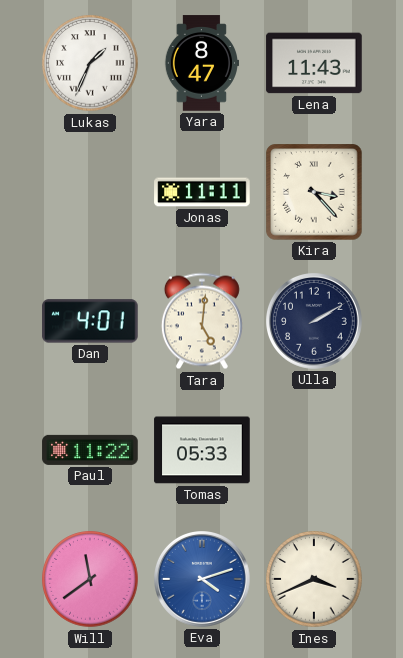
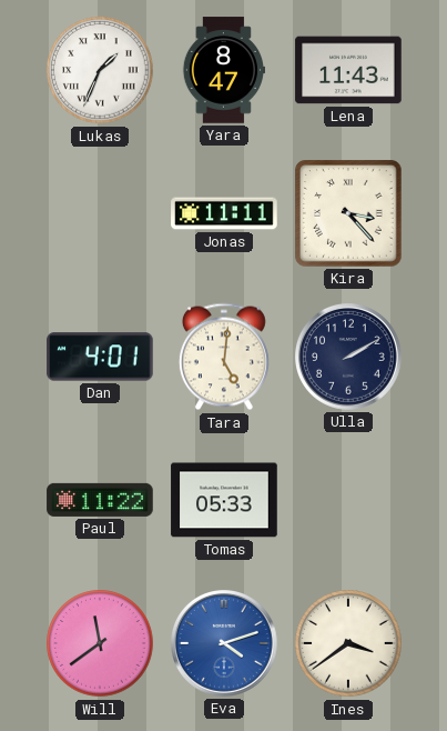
Ines: 3:41 -> 3:39 (348, 643)
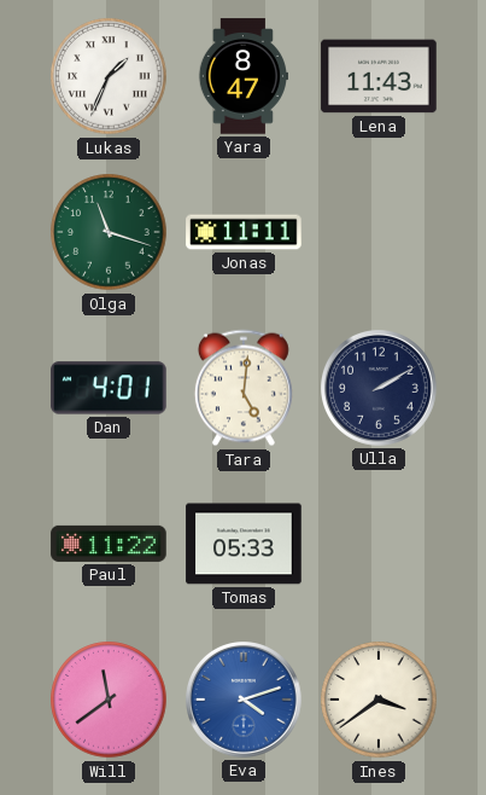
Olga: none -> 11:18 (109, 232)
Kira: 3:23 -> none (348, 213)
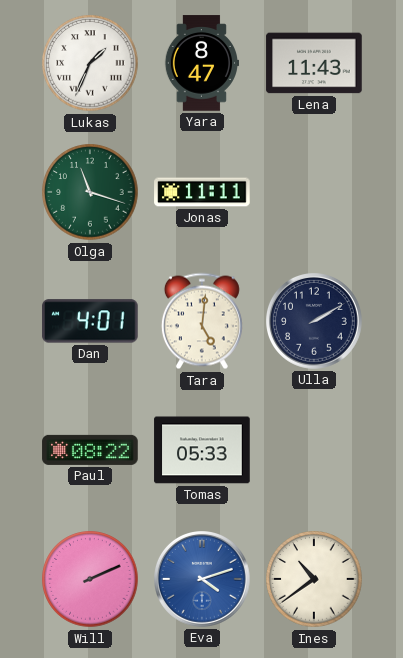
Paul: 11:22 -> 08:22 (90, 450)
Will: 11:39 -> 2:11 (90, 579)
Ines: 3:39 -> 10:39 (314, 579)
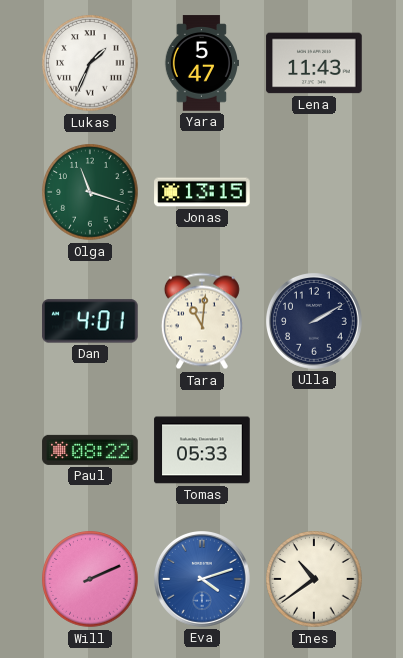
Yara: 8:47 -> 5:47 (201, 63)
Jonas: 11:11 -> 13:15 (202, 192)
Tara: 5:01 -> 11:01 (202, 321)
